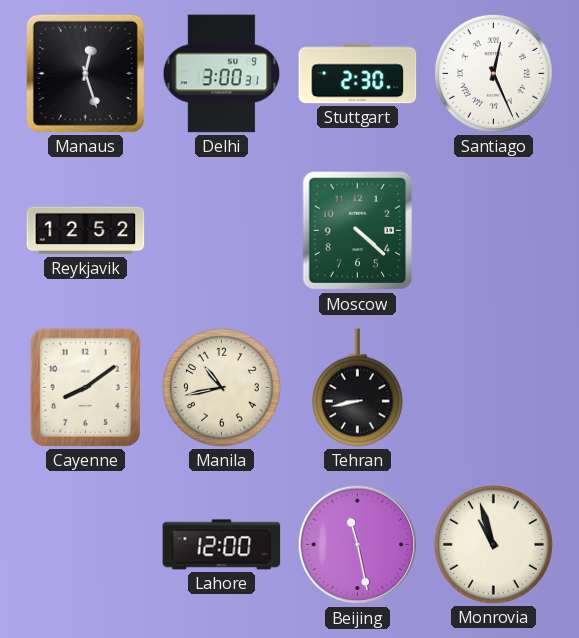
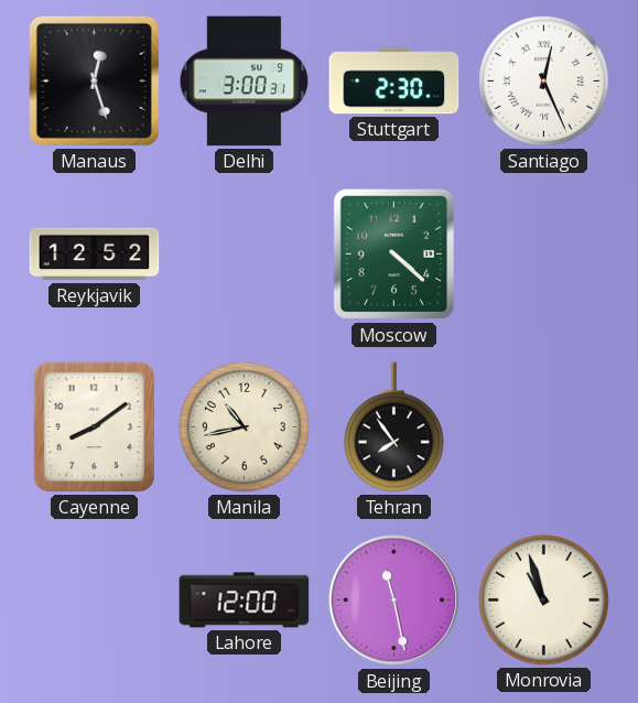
Tehran: 8:43 -> 7:54 (393, 428)
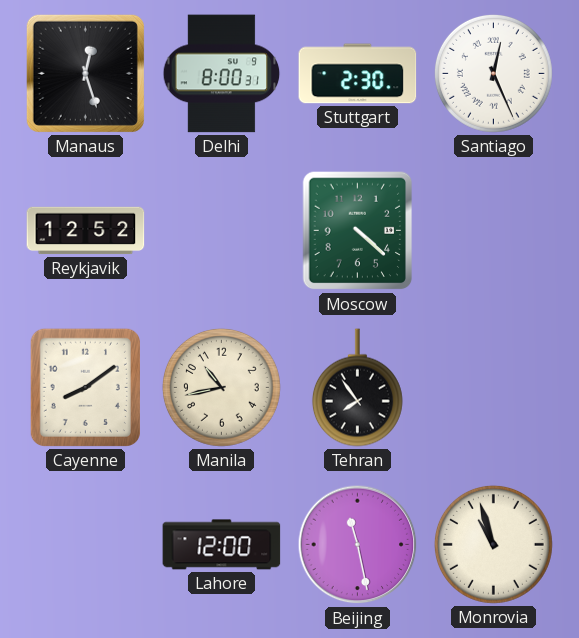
Delhi: 3:00 -> 8:00 (222, 74)
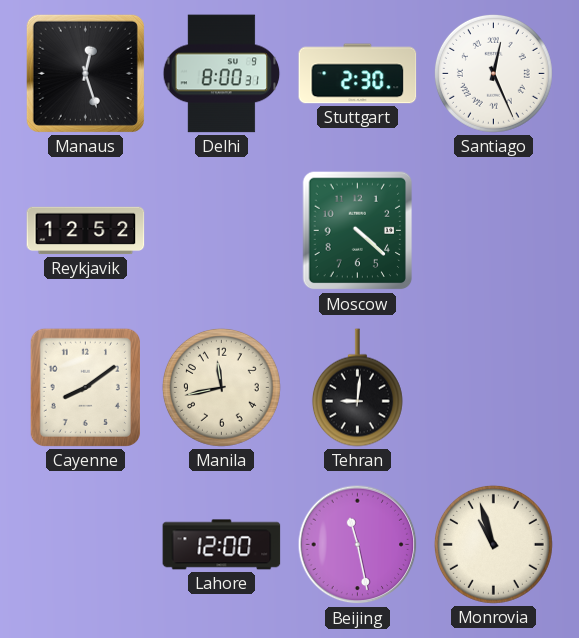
Manila: 10:43 -> 11:43 (221, 387)
Tehran: 7:54 -> 9:01 (357, 388)
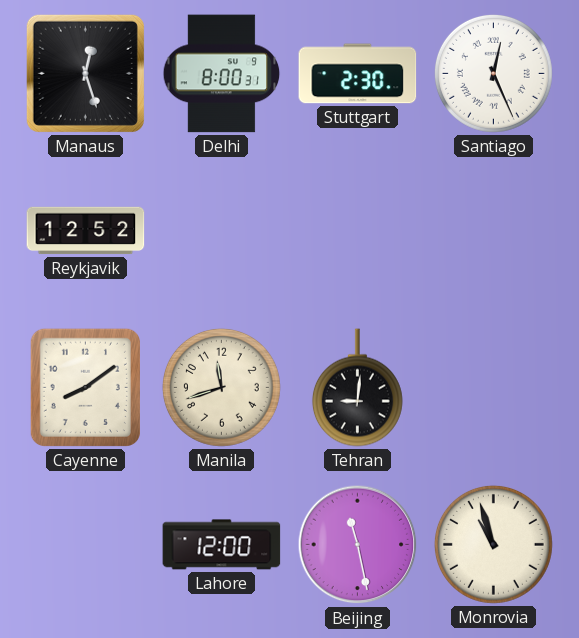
Moscow: 4:22 -> none (358, 231)
Manila: 11:43 -> 11:42 (221, 387)
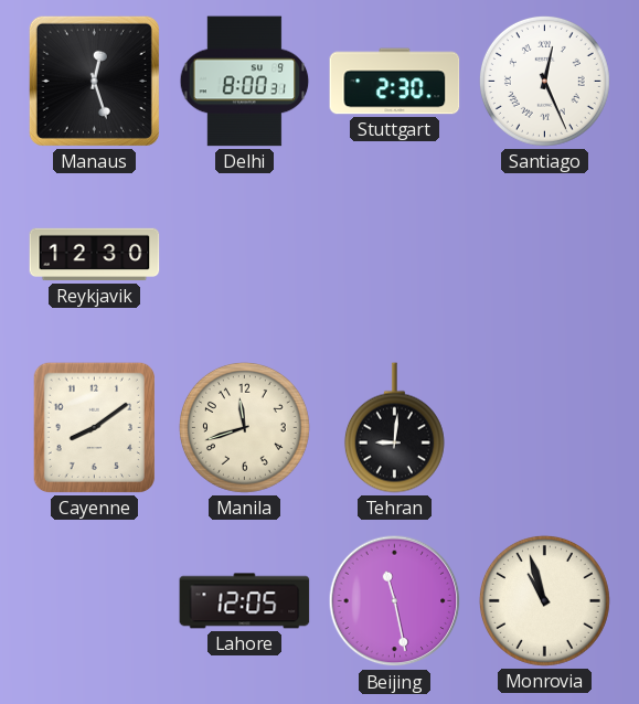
Reykjavik: 12:52 -> 12:30 (95, 255)
Lahore: 12:00 -> 12:05 (245, 601)
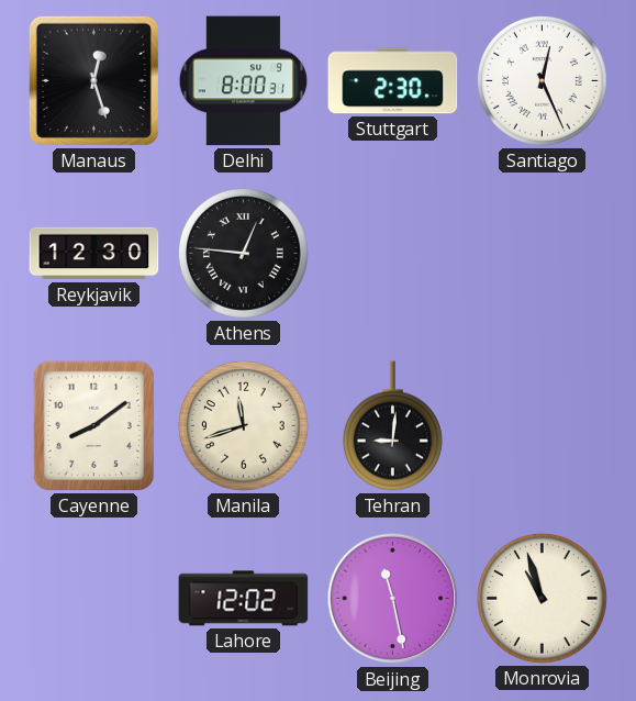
Athens: none -> 12:46 (243, 253)
Lahore: 12:05 -> 12:02 (244, 599)
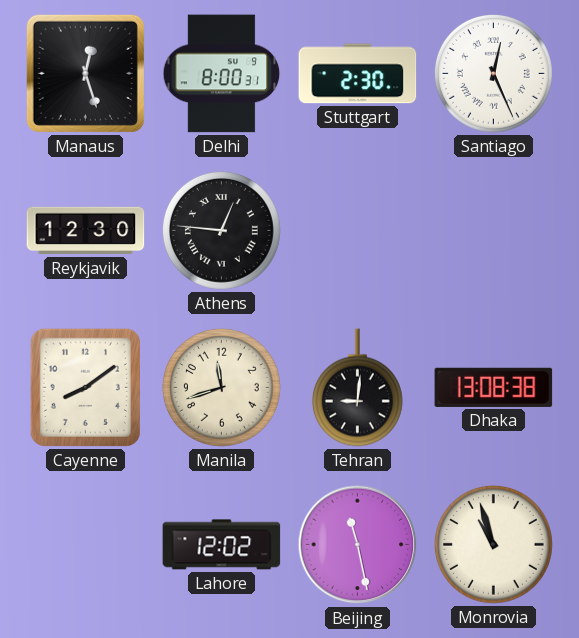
Dhaka: none -> 13:08 (494, 387)
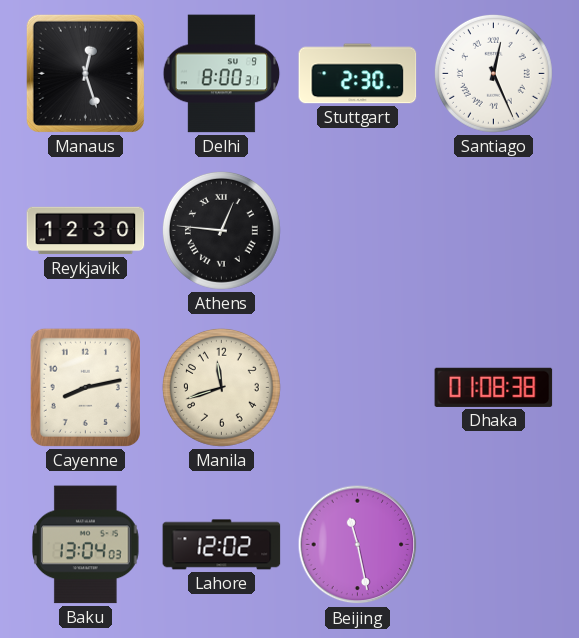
Cayenne: 8:09 -> 8:13 (85, 387)
Tehran: 9:01 -> none (357, 388)
Dhaka: 13:08 -> 01:08 (494, 387)
Baku: none -> 13:04 (86, 545)
Monrovia: 10:57 -> none (493, 544)
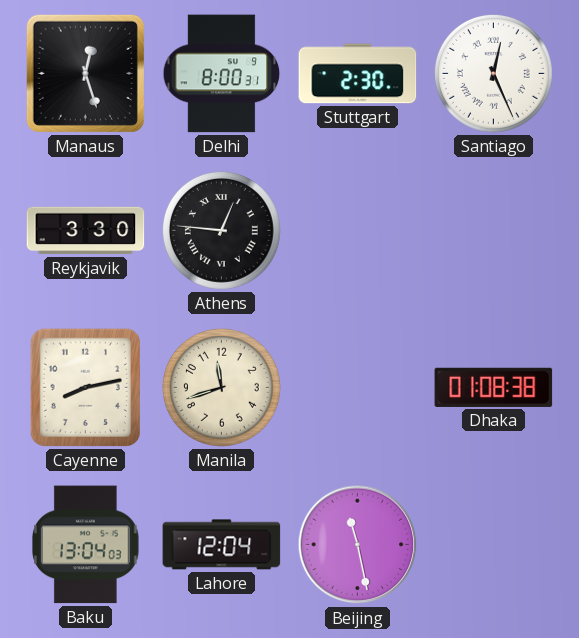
Reykjavik: 12:30 -> 3:30 (86, 231)
Lahore: 12:02 -> 12:04 (222, 545)
